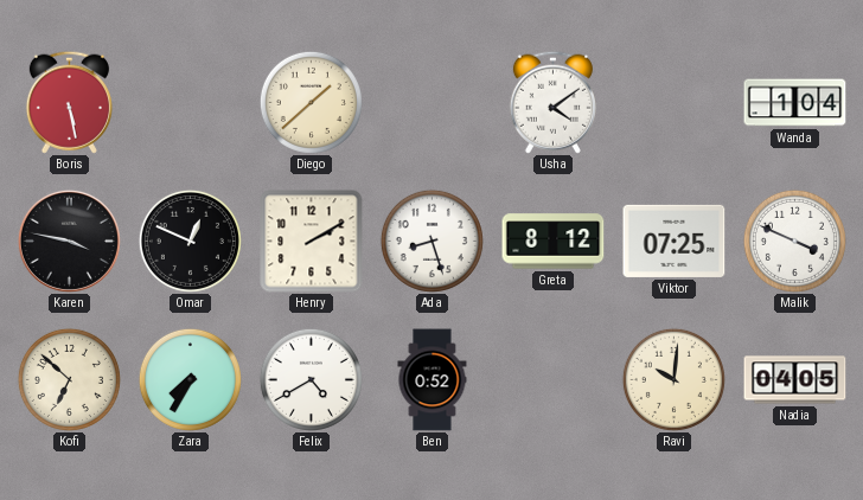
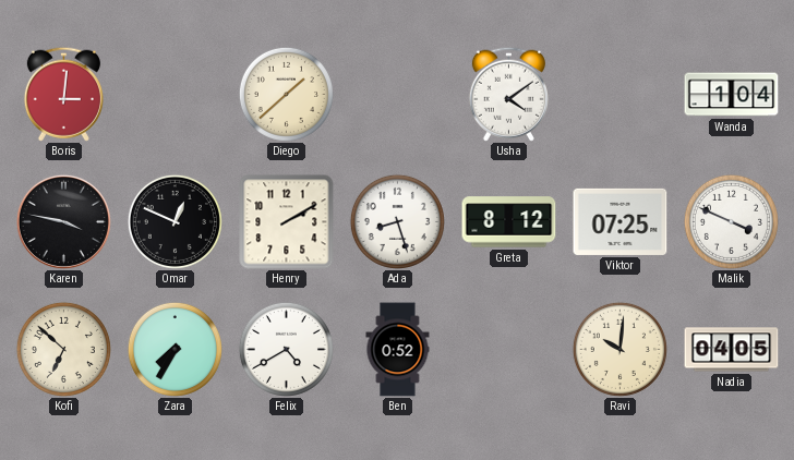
Boris: 5:28 -> 3:01 (63, 94)
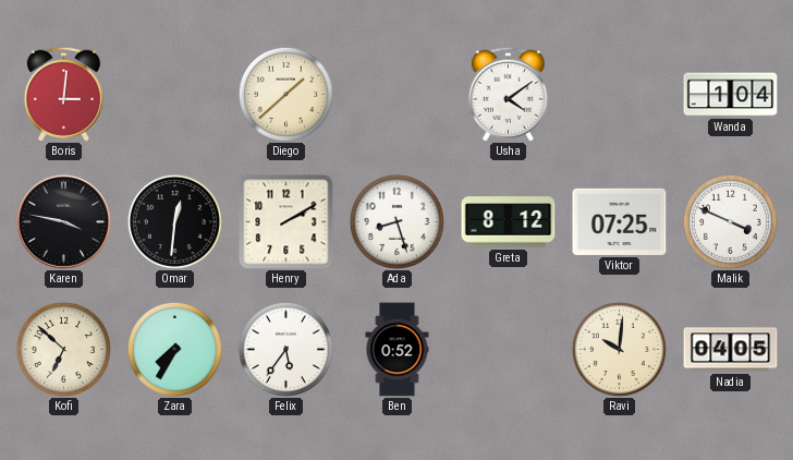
Omar: 12:49 -> 12:31 (174, 221)
Felix: 4:40 -> 5:36 (285, 349)
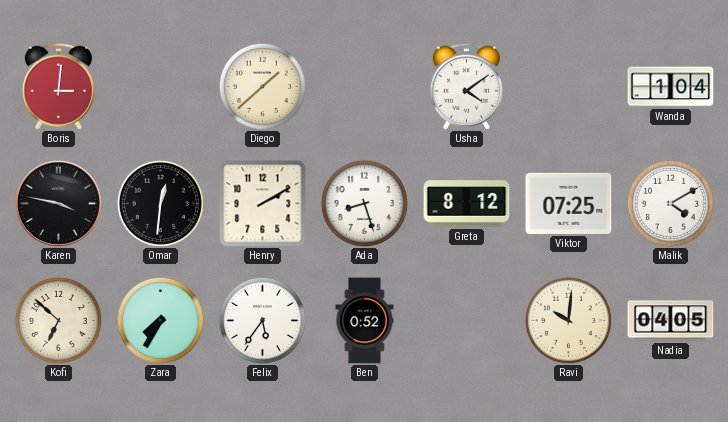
Malik: 3:49 -> 4:10 (670, 203)
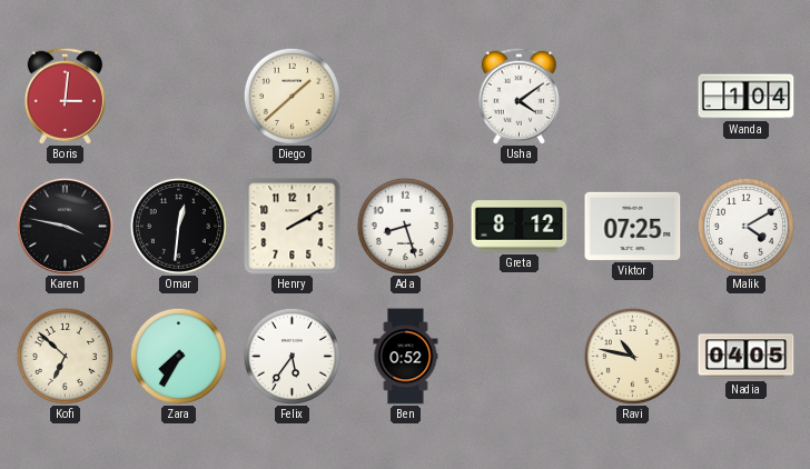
Ravi: 10:01 -> 10:47 (632, 356)
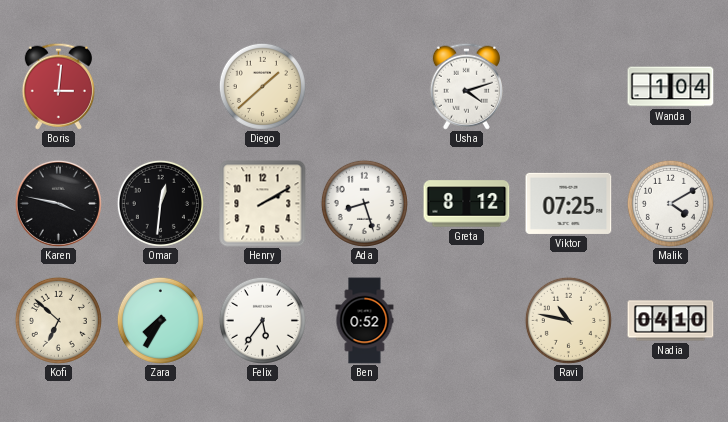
Usha: 4:09 -> 4:12 (466, 86)
Nadia: 04:05 -> 04:10 (671, 321)
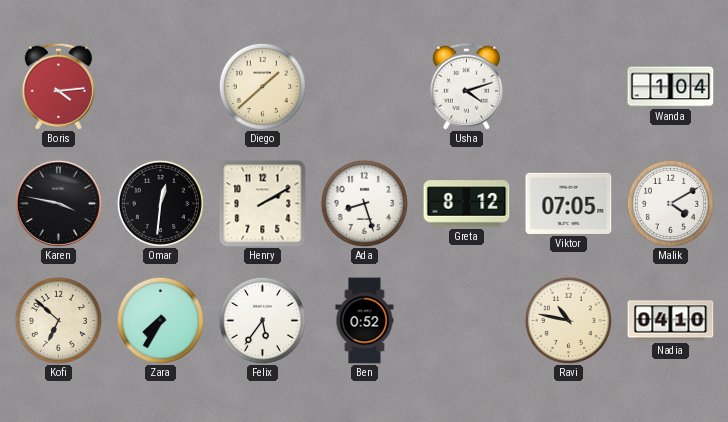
Boris: 3:01 -> 4:14 (58, 86)
Viktor: 07:25 -> 07:05 (569, 203)
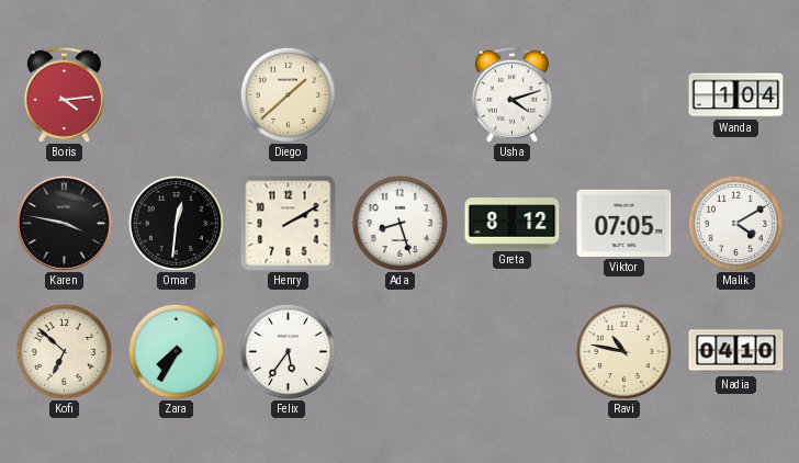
Ben: 0:52 -> none (365, 321)
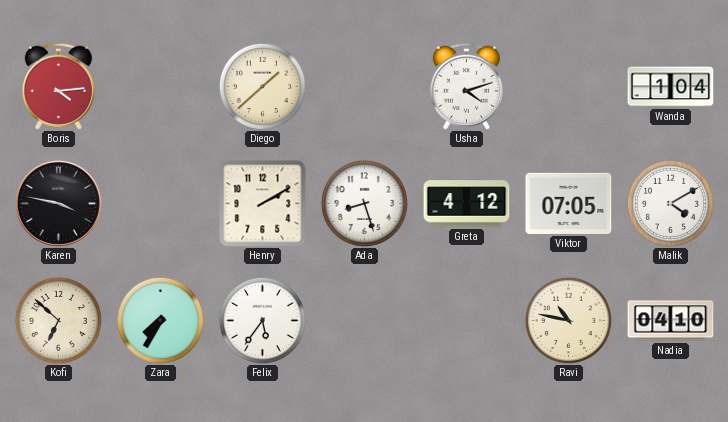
Omar: 12:31 -> none (176, 223)
Greta: 8:12 -> 4:12 (467, 204)
